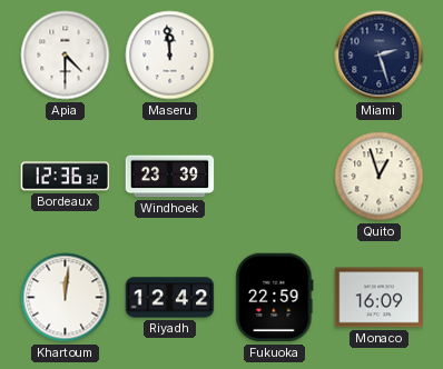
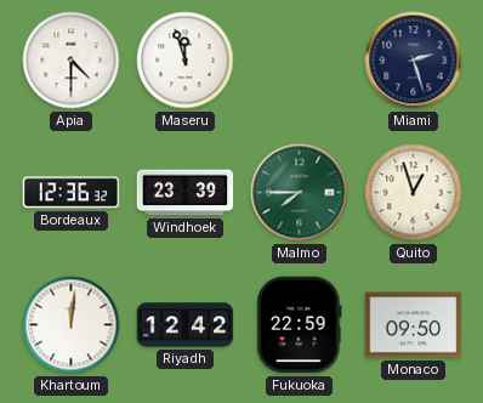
Maseru: 11:59 -> 11:57 (186, 61)
Malmo: none -> 7:45 (300, 193)
Monaco: 16:09 -> 09:50 (414, 325)
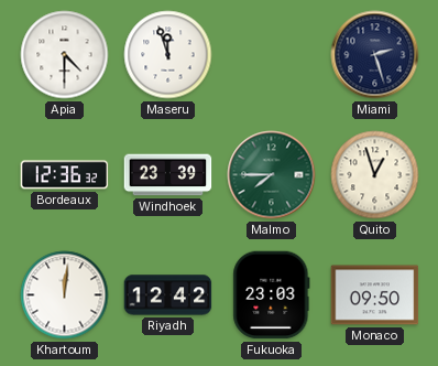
Fukuoka: 22:59 -> 23:03 (272, 295)
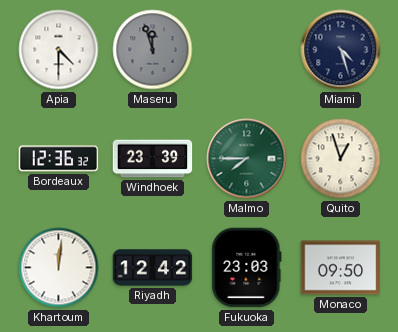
Maseru dial: white -> grey (153, 50)
Miami: 2:27 -> 4:27 (341, 50)
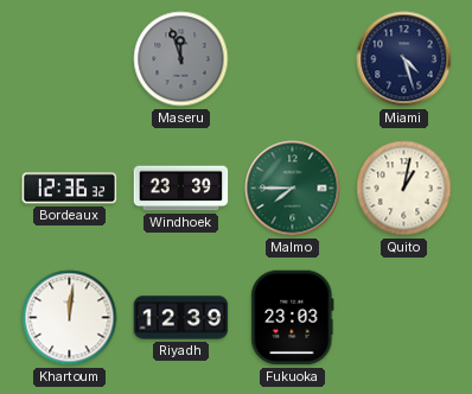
Apia: 4:30 -> none (59, 50)
Quito: 12:57 -> 1:02 (404, 189)
Riyadh: 12:42 -> 12:39 (181, 318)
Monaco: 09:50 -> none (341, 268)
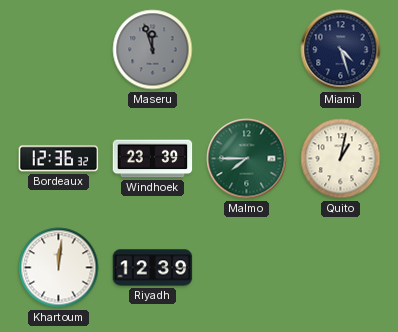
Fukuoka: 23:03 -> none (293, 318)
